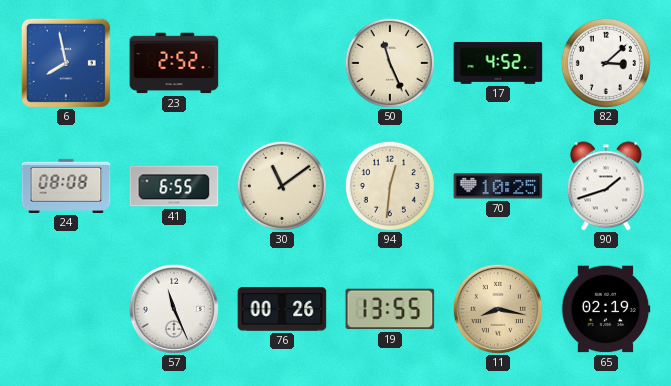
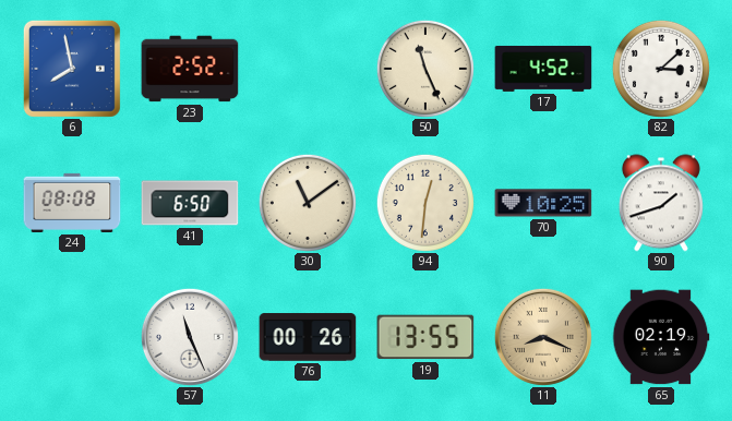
41: 6:55 -> 6:50 (190, 203)
11: 8:17 -> 8:19 (543, 337)
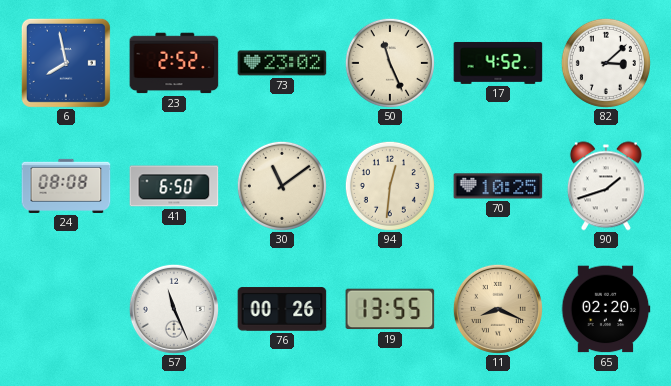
73: none -> 23:02 (282, 63)
65: 02:19 -> 02:20 (606, 309)
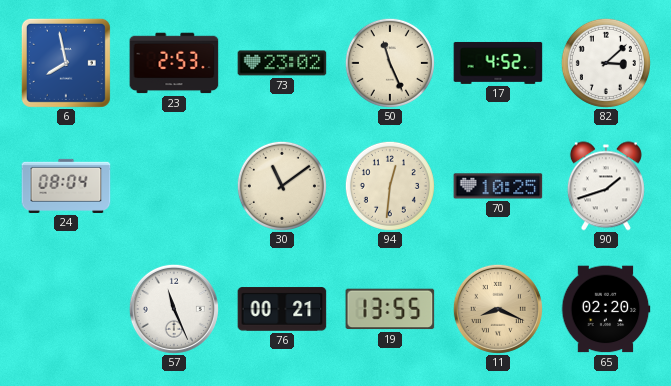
23: 2:52 -> 2:53 (174, 63)
24: 08:08 -> 08:04 (66, 186)
41: 6:50 -> none (174, 186)
76: 00:26 -> 00:21 (282, 309)
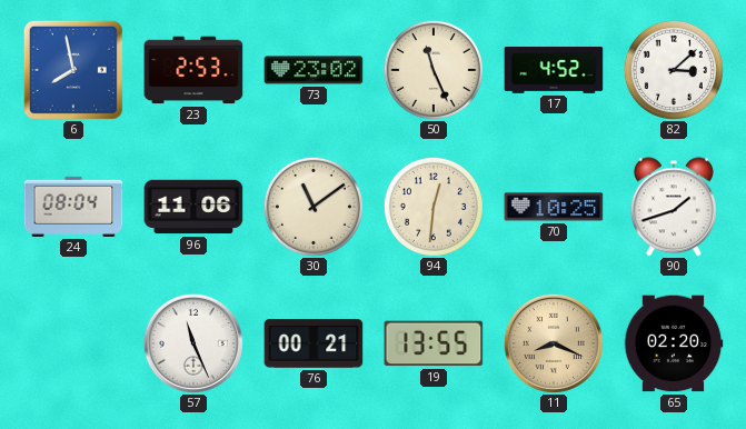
96: none -> 11:06 (193, 207)
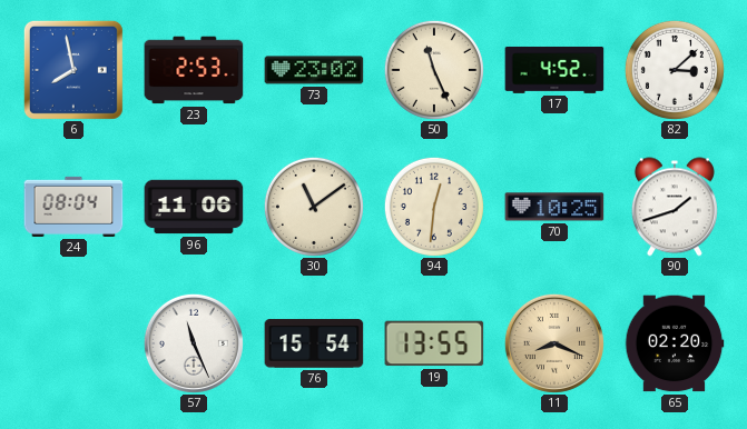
76: 00:21 -> 15:54 (314, 343)
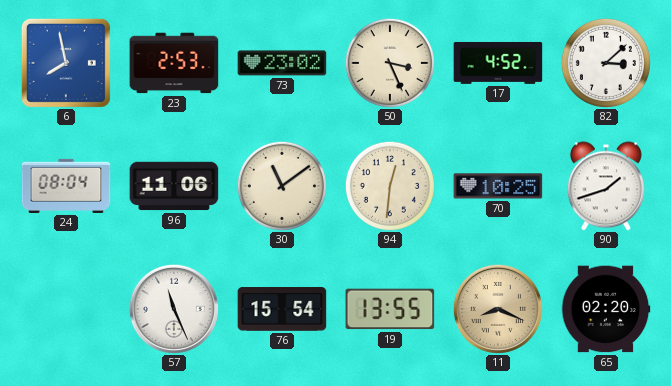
50: 11:26 -> 3:26 (390, 63)
